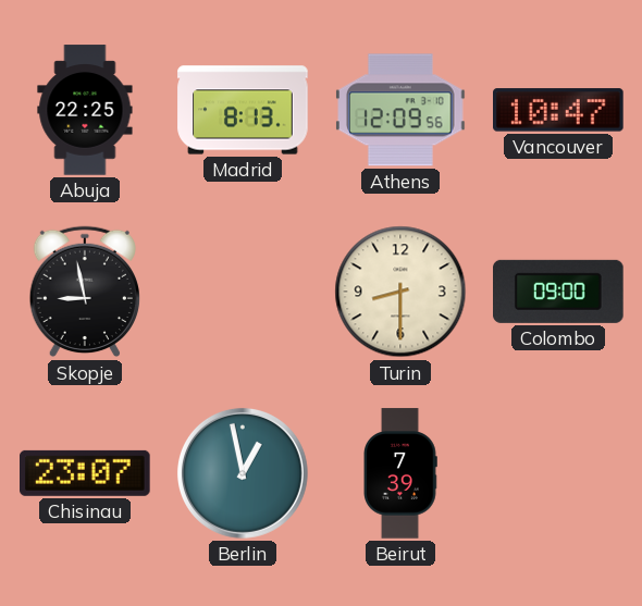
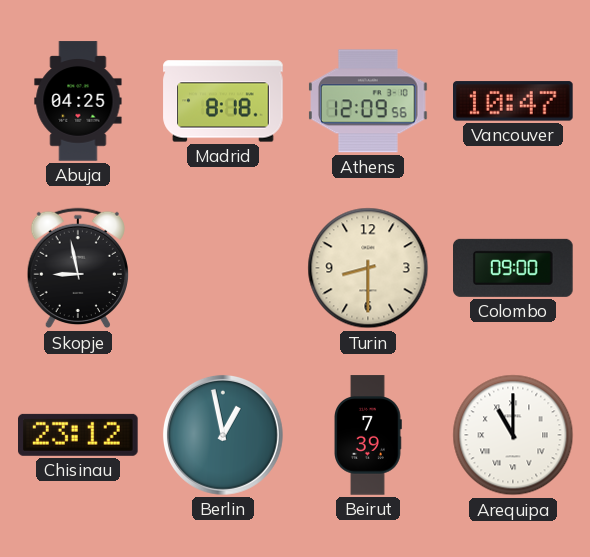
Abuja: 22:25 -> 04:25 (78, 101)
Madrid: 8:13 -> 8:18 (223, 101)
Chisinau: 23:07 -> 23:12 (79, 435)
Arequipa: none -> 11:00 (513, 435)
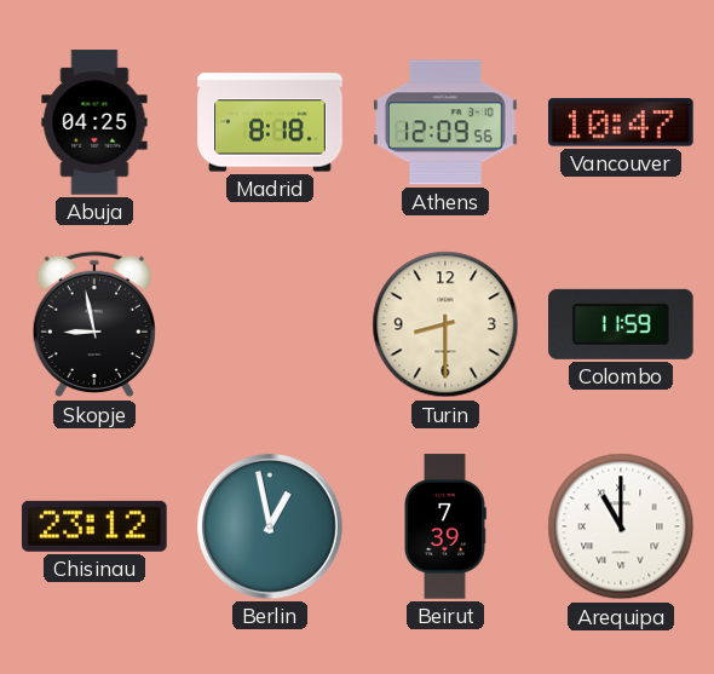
Colombo: 09:00 -> 11:59 (622, 324)
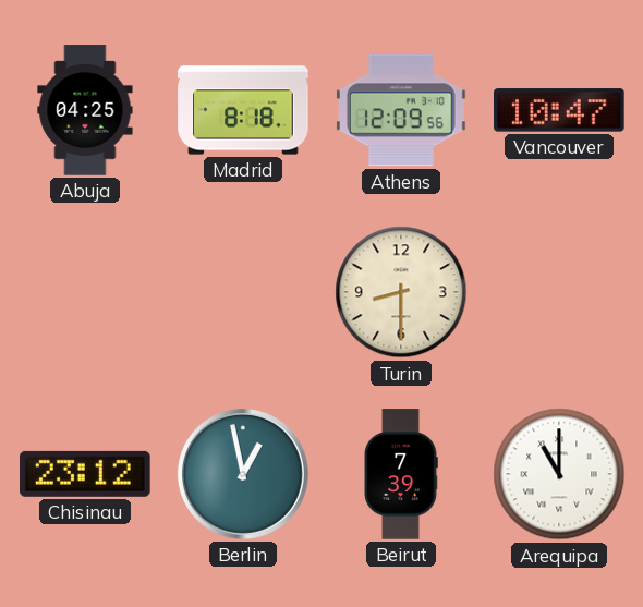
Skopje: 8:58 -> none (94, 324)
Colombo: 11:59 -> none (622, 324)
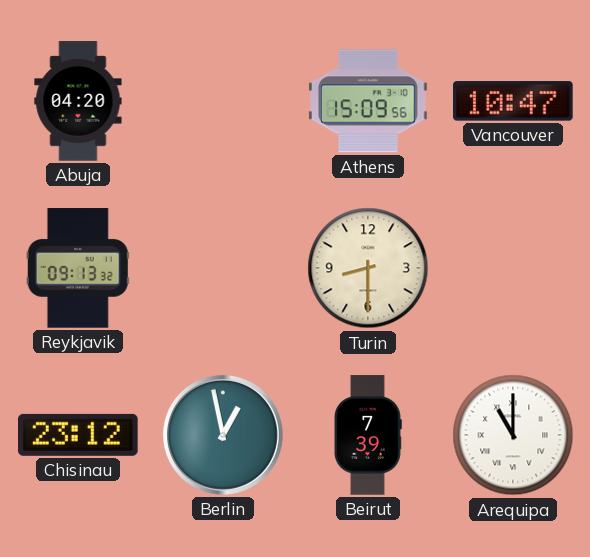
Abuja: 04:25 -> 04:20 (78, 101)
Madrid: 8:18 -> none (243, 110)
Athens: 12:09 -> 15:09 (369, 101)
Reykjavik: none -> 09:13 (78, 268)
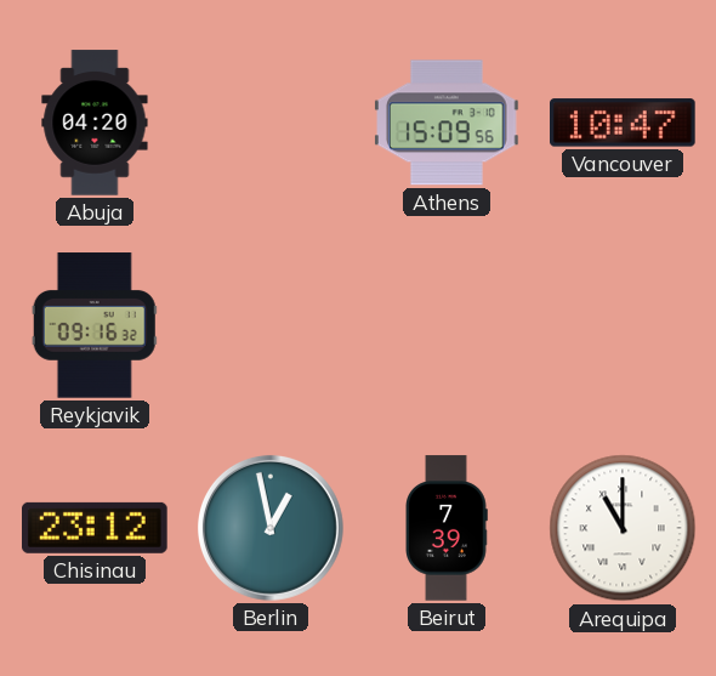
Reykjavik: 09:13 -> 09:16 (95, 325)
Turin: 8:30 -> none (368, 268)
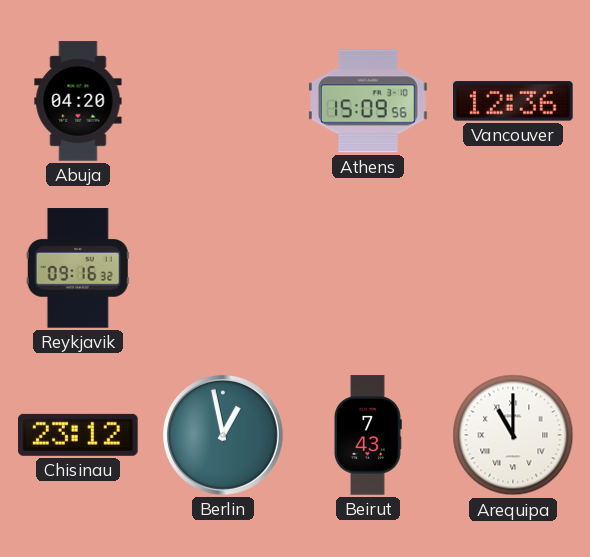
Vancouver: 10:47 -> 12:36 (514, 101)
Beirut: 7:39 -> 7:43 (368, 435)
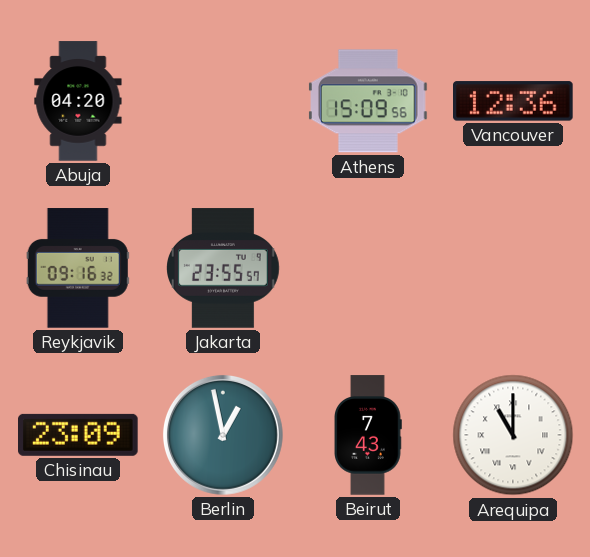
Jakarta: none -> 23:55 (224, 268)
Chisinau: 23:12 -> 23:09 (79, 435)
